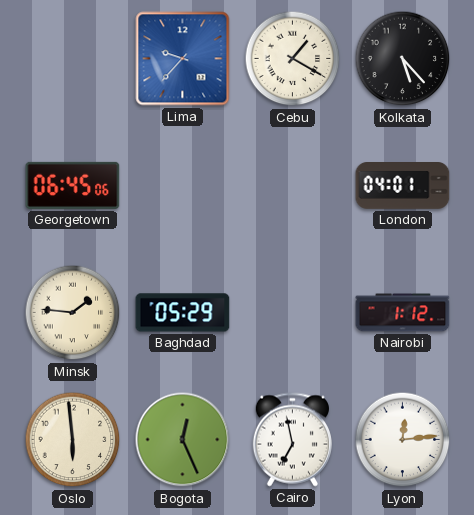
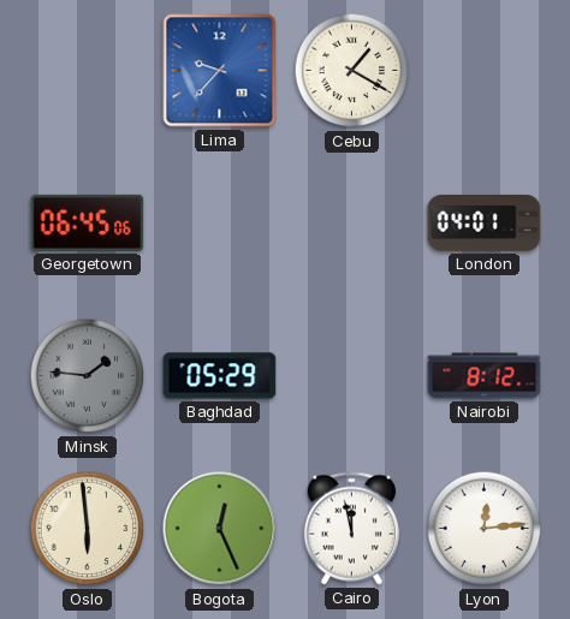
Kolkata: 5:23 -> none (403, 59)
Minsk dial: cream -> grey (88, 376)
Nairobi: 1:12 -> 8:12 (485, 376)
Cairo: 6:58 -> 11:58 (351, 529)
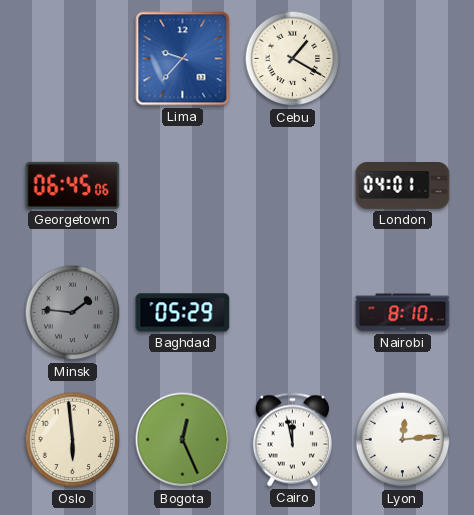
Nairobi: 8:12 -> 8:10 (403, 313)
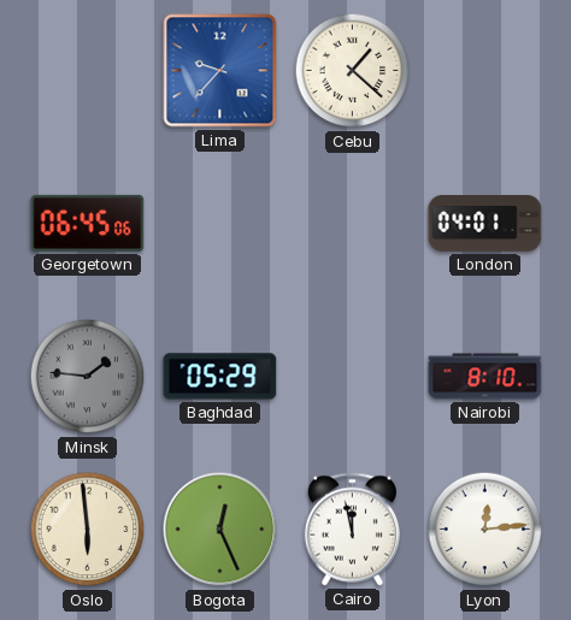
Cebu: 1:20 -> 1:22 (353, 71)
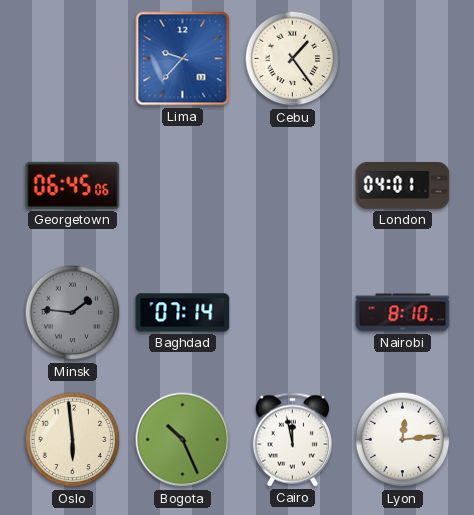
Cebu: 1:22 -> 1:24 (293, 59)
Baghdad: 05:29 -> 07:14 (183, 313)
Bogota: 12:26 -> 10:26 (183, 440)
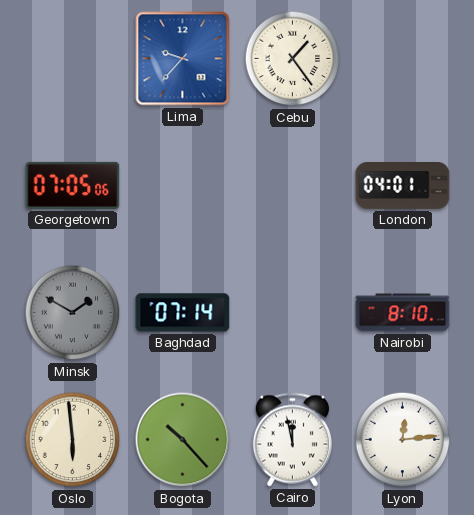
Georgetown: 06:45 -> 07:05 (73, 185)
Minsk: 1:46 -> 1:50 (73, 313)
Bogota: 10:26 -> 10:23 (183, 440)
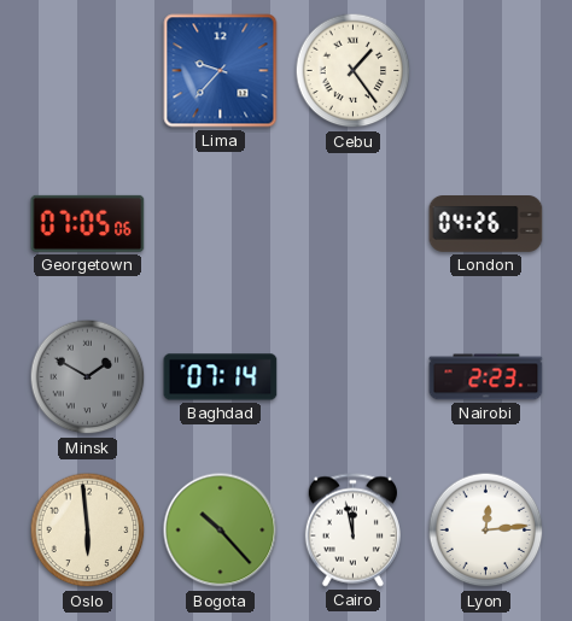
London: 04:01 -> 04:26 (486, 224)
Nairobi: 8:10 -> 2:23 (486, 377)
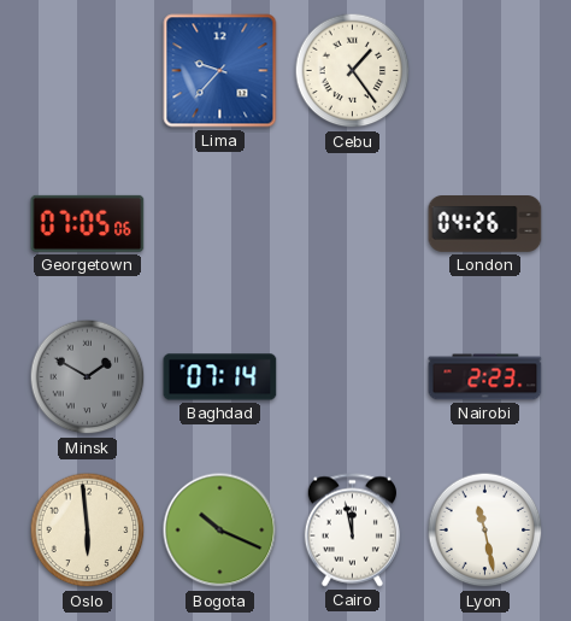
Bogota: 10:23 -> 10:19 (220, 531)
Lyon: 12:14 -> 11:28 (485, 531)
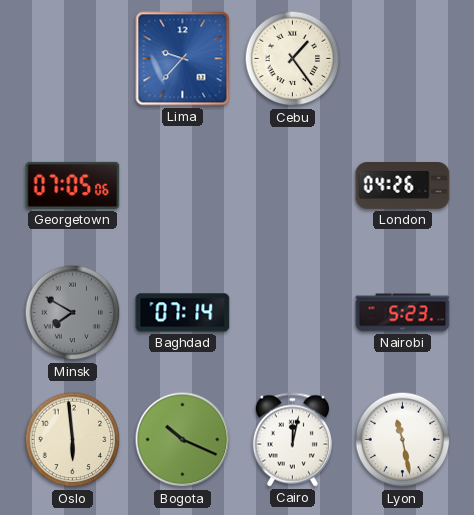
Minsk: 1:50 -> 7:50 (73, 313)
Nairobi: 2:23 -> 5:23 (403, 313)
Cairo: 11:58 -> 12:02 (292, 440)
